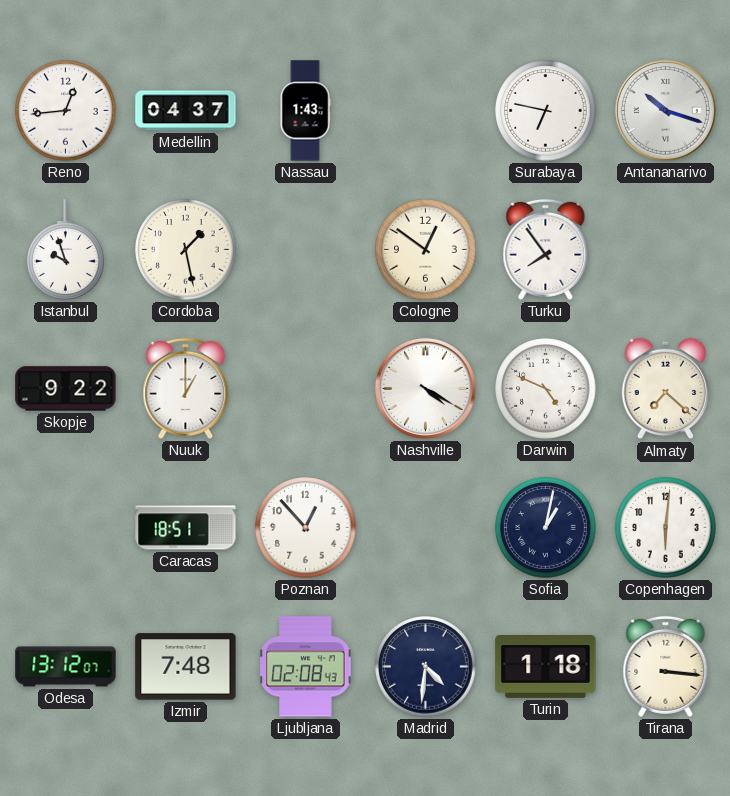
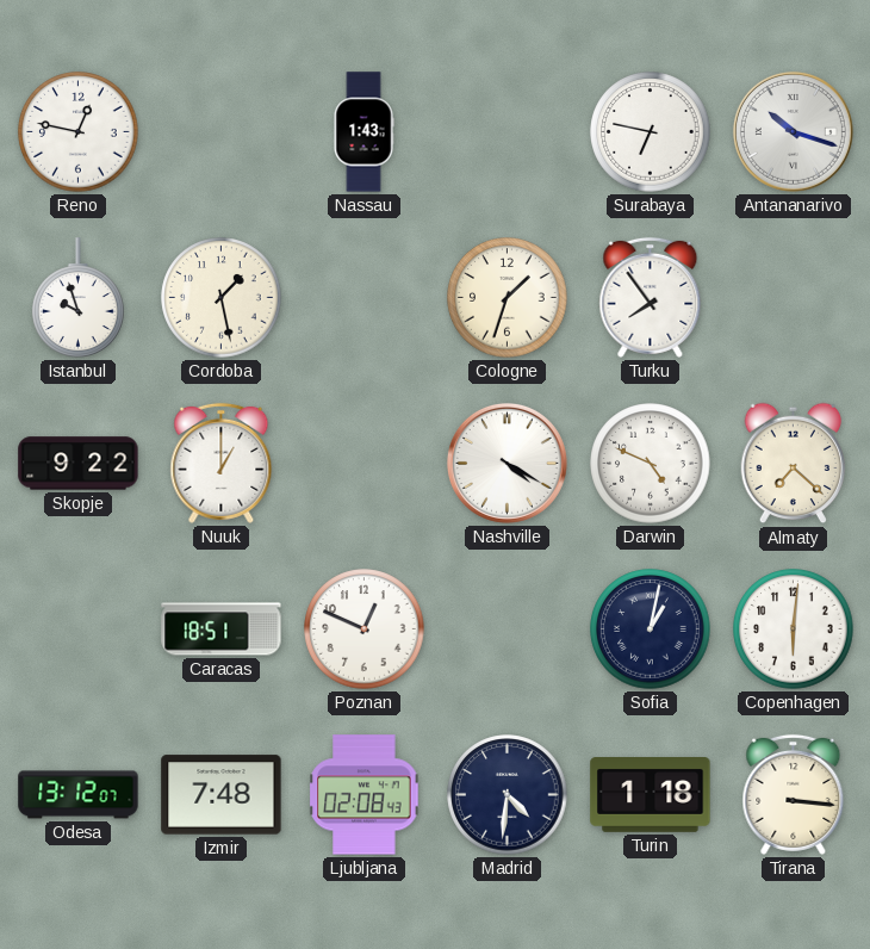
Reno: 12:44 -> 12:47 (79, 132)
Medellin: 04:37 -> none (186, 111)
Cologne: 12:51 -> 1:33 (508, 298)
Poznan: 12:53 -> 12:49 (365, 629)
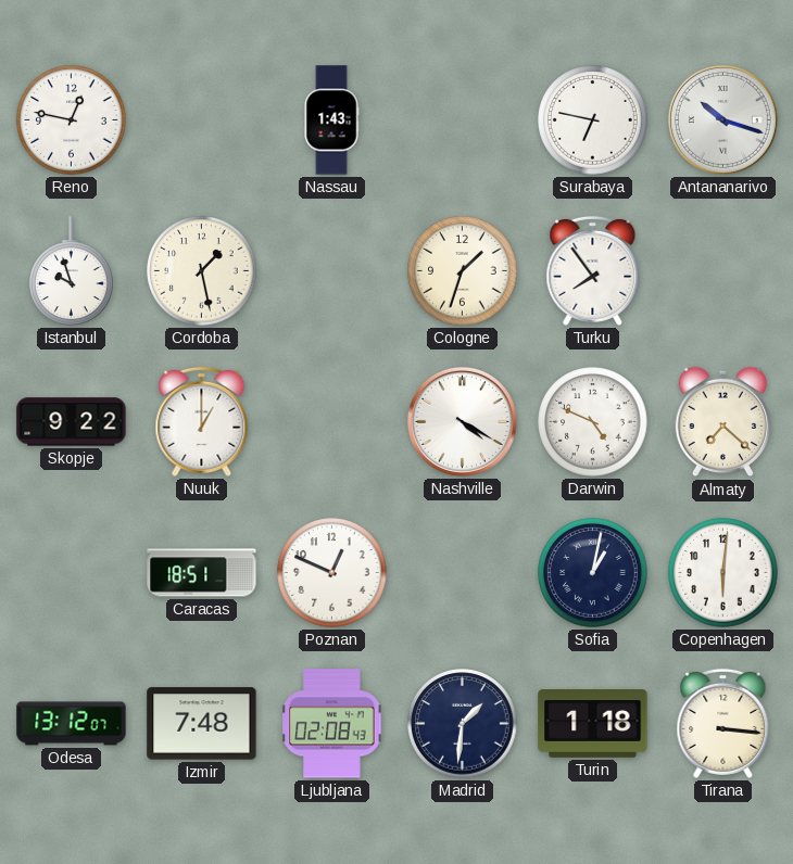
Madrid: 4:31 -> 1:31 (463, 724)
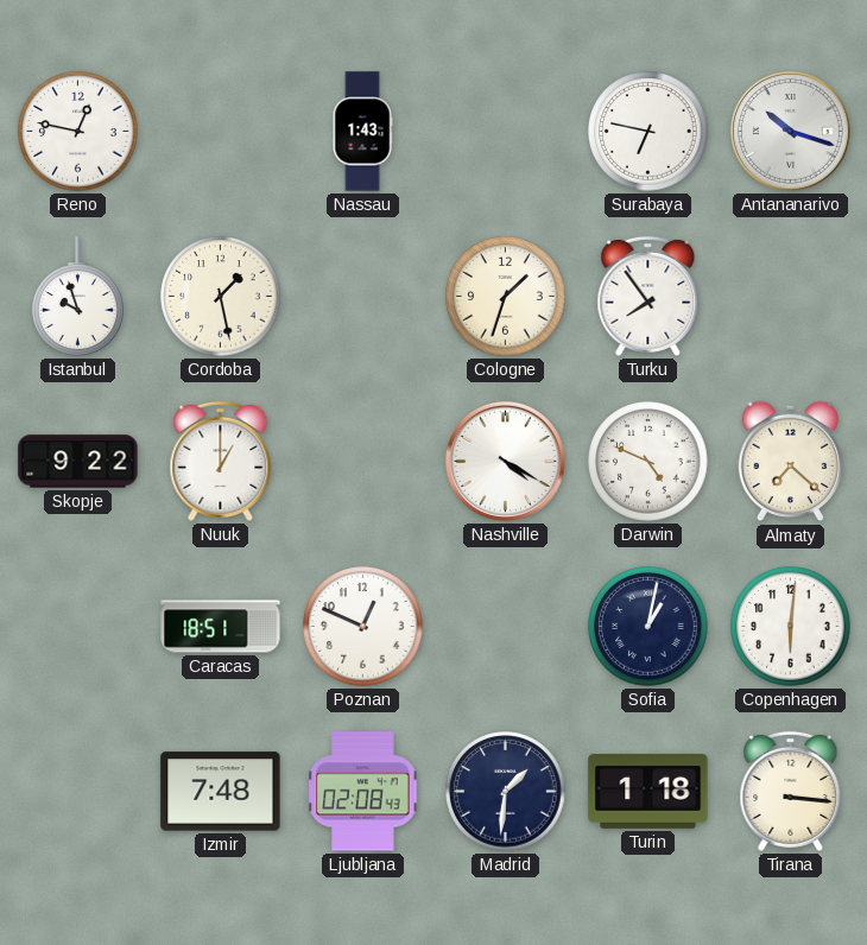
Odesa: 13:12 -> none (72, 724)
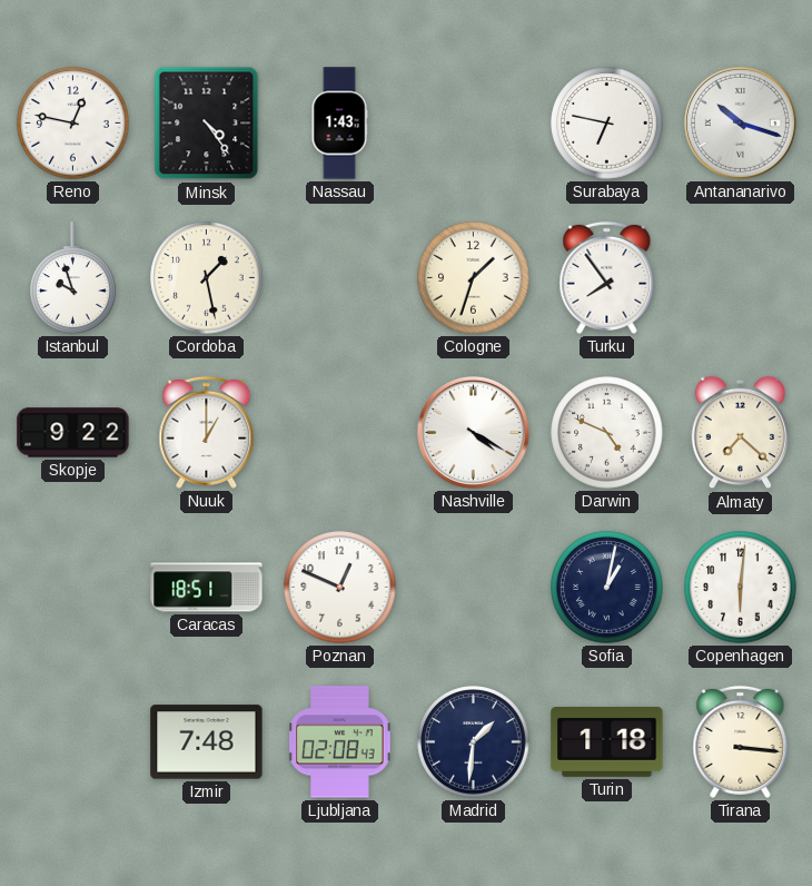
Minsk: none -> 4:24 (207, 124)
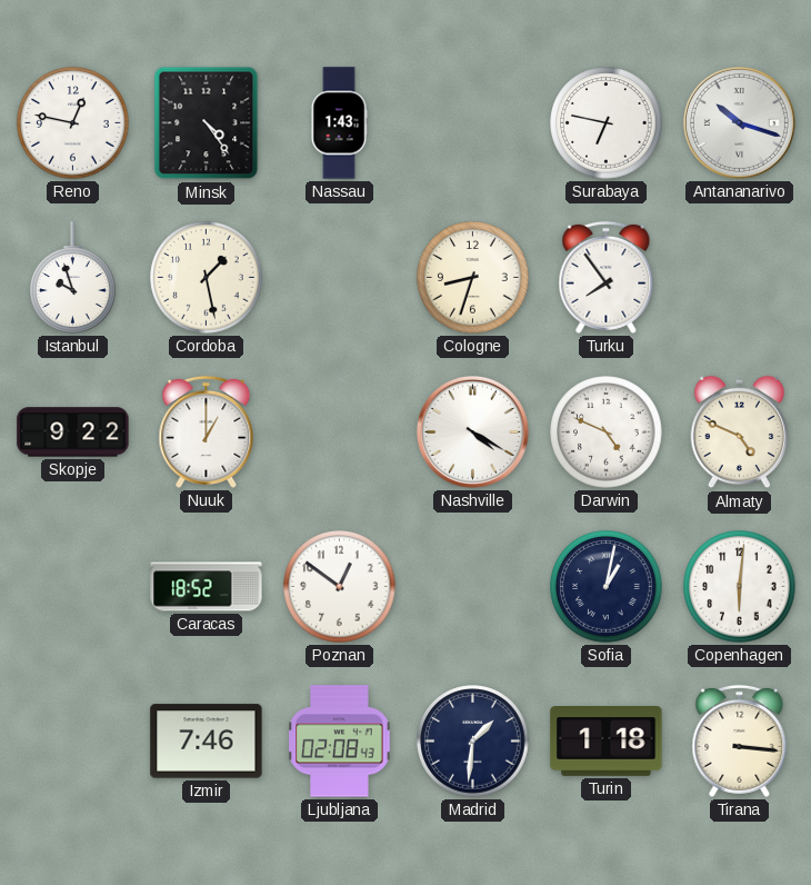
Cologne: 1:33 -> 8:33 (473, 278)
Almaty: 7:22 -> 4:49 (740, 432)
Caracas: 18:51 -> 18:52 (207, 587)
Poznan: 12:49 -> 12:51 (340, 587)
Izmir: 7:48 -> 7:46 (207, 742)
